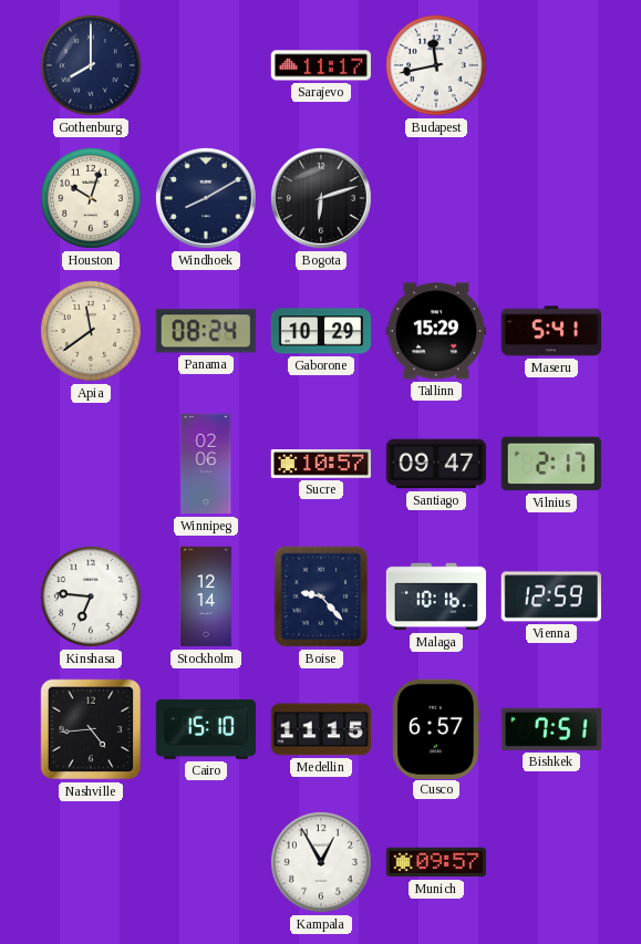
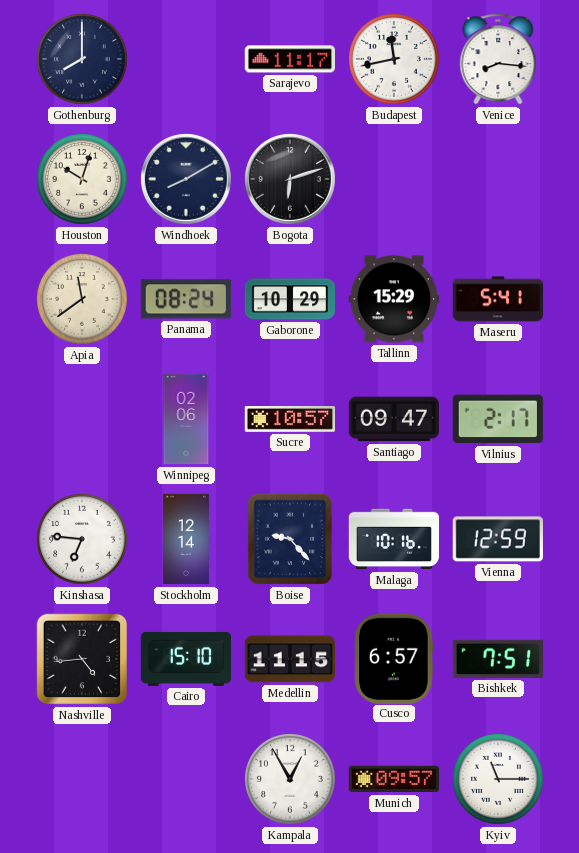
Venice: none -> 8:16 (498, 59)
Kyiv: none -> 11:15 (499, 780)
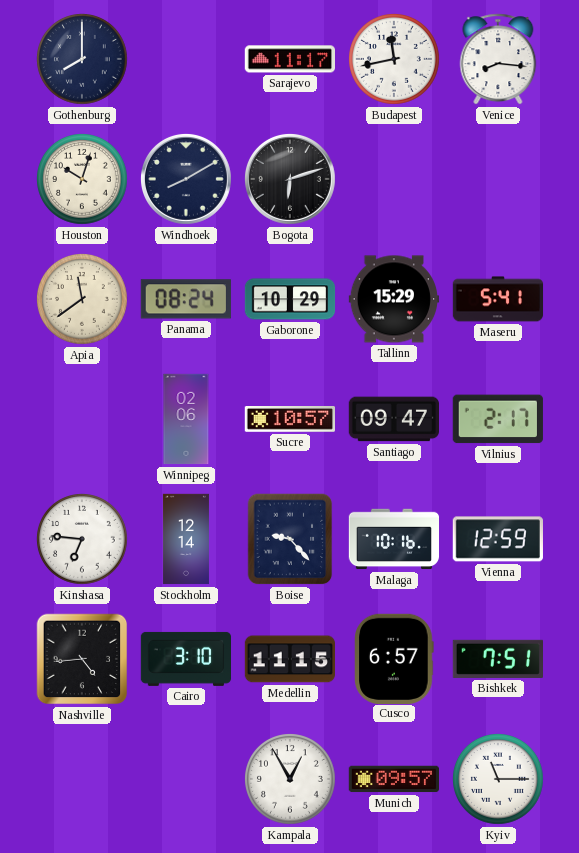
Cairo: 15:10 -> 3:10 (185, 659)
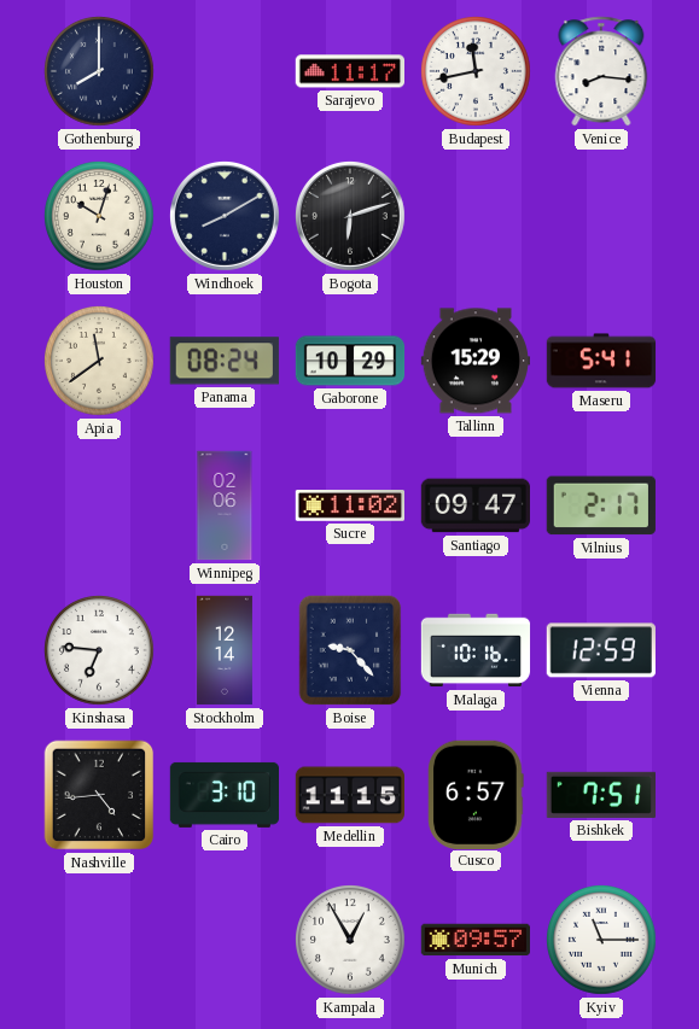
Sucre: 10:57 -> 11:02 (349, 507)
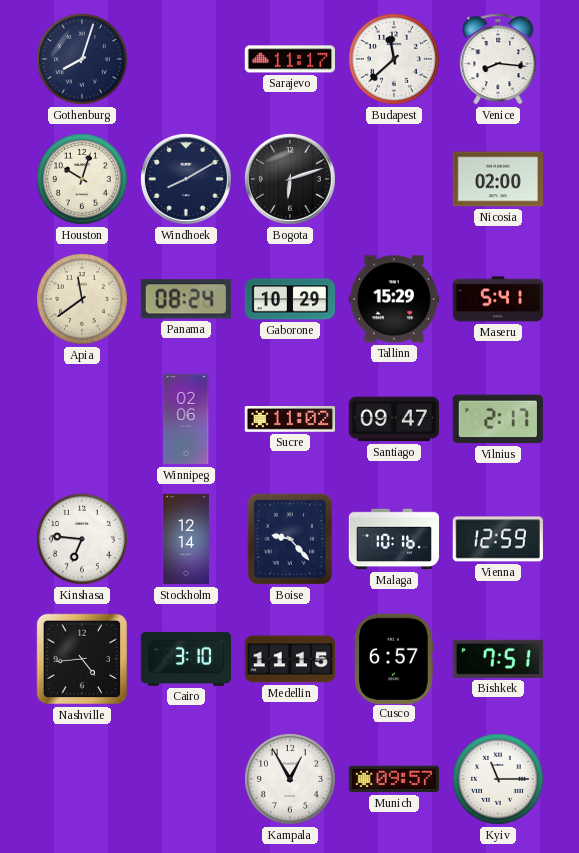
Gothenburg: 8:00 -> 8:03 (83, 60)
Budapest: 11:43 -> 11:38 (395, 60)
Nicosia: none -> 02:00 (497, 179)
